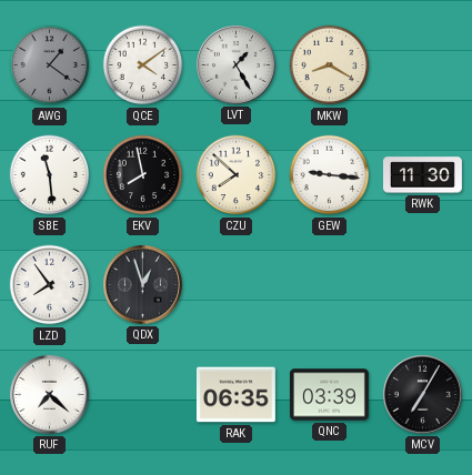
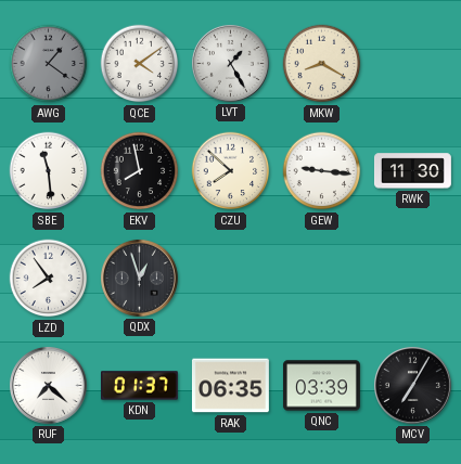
KDN: none -> 01:37 (139, 386)
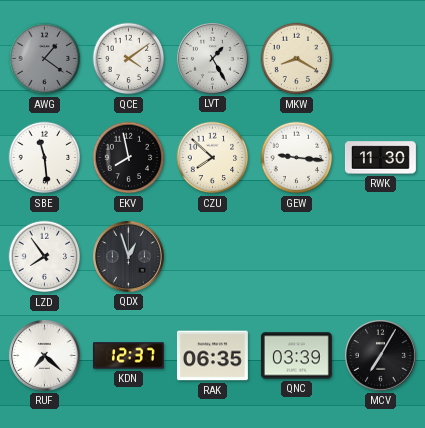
KDN: 01:37 -> 12:37 (128, 356)
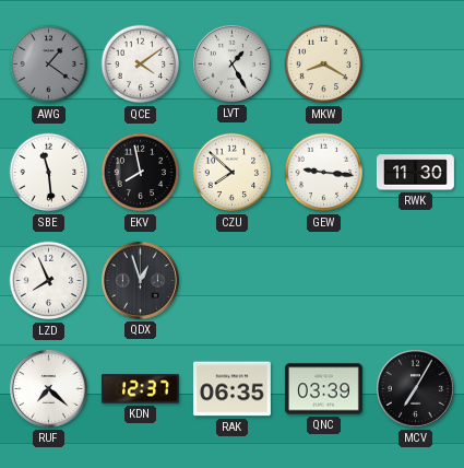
LZD: 7:54 -> 7:56 (49, 281)
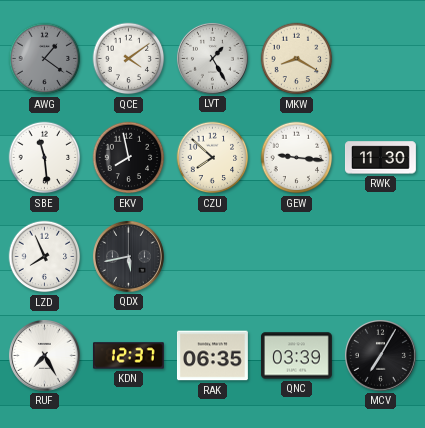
QDX: 12:57 -> 5:43 (128, 256)
RUF: 7:22 -> 7:25 (44, 355)
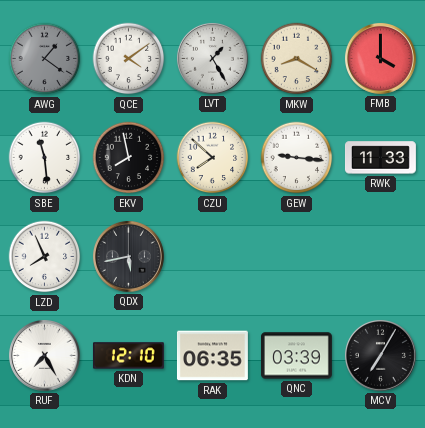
FMB: none -> 4:00 (380, 58)
RWK: 11:30 -> 11:33 (380, 158)
KDN: 12:37 -> 12:10 (128, 356)
